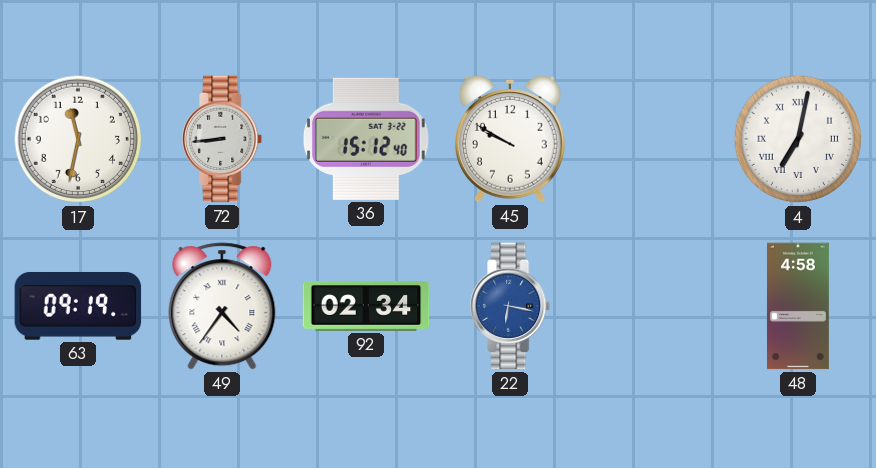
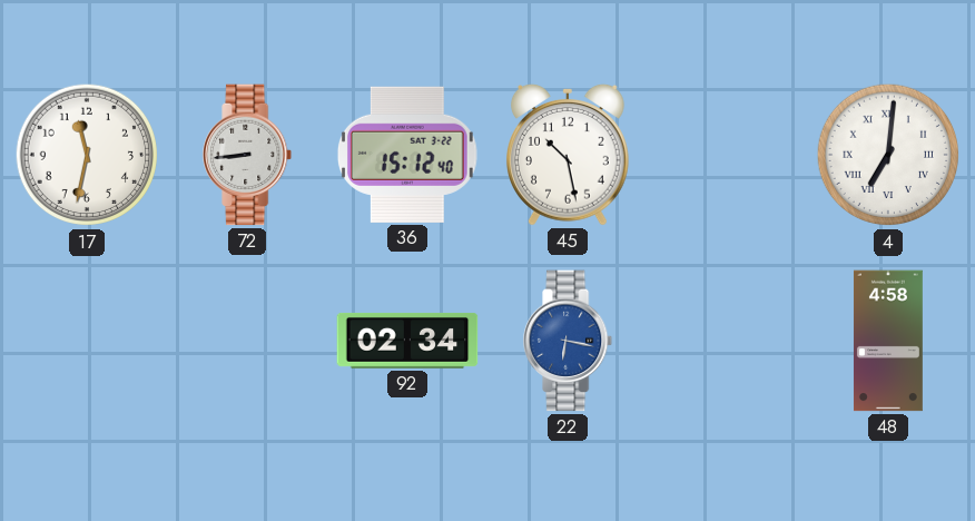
45: 9:50 -> 10:28 (568, 155)
4: 7:02 -> 7:01 (888, 155)
63: 09:19 -> none (78, 306)
49: 4:36 -> none (222, 306)
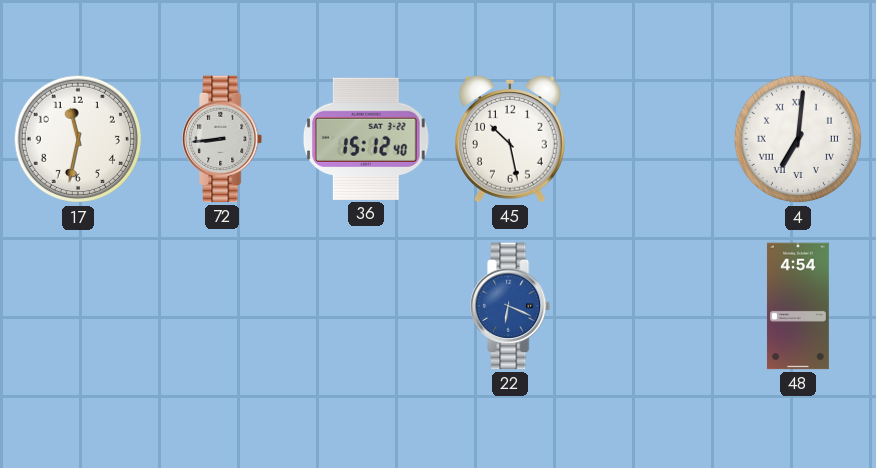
92: 02:34 -> none (407, 341)
22: 6:17 -> 6:19 (511, 306)
48: 4:58 -> 4:54 (798, 306)
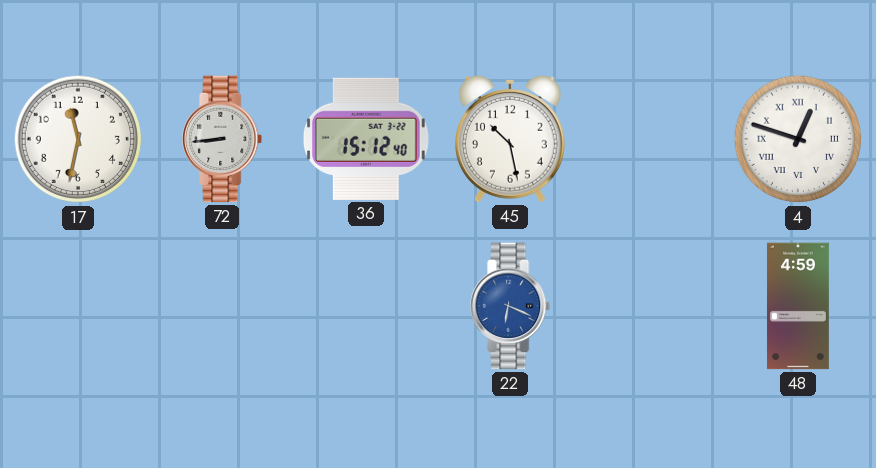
4: 7:01 -> 12:48 (798, 139)
48: 4:54 -> 4:59 (798, 306)
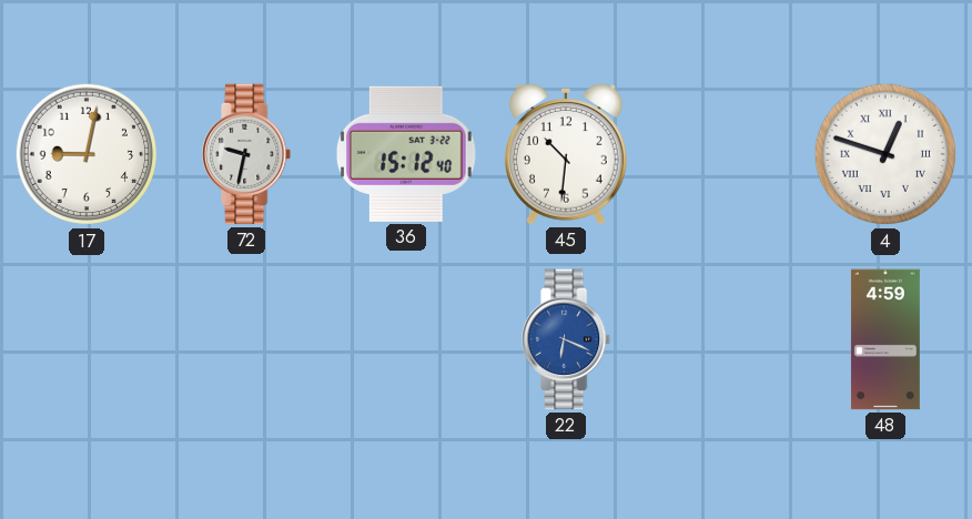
17: 11:32 -> 9:02 (87, 154)
72: 8:44 -> 9:32 (247, 154)
45: 10:28 -> 10:31 (566, 154)
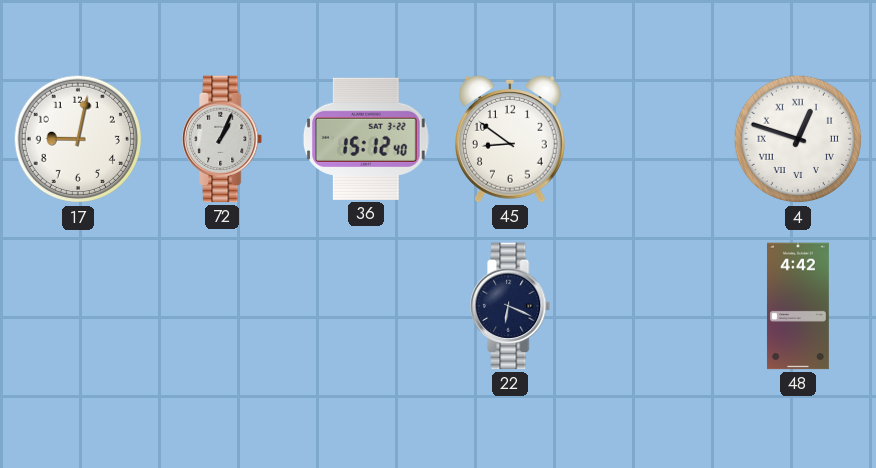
72: 9:32 -> 1:04 (223, 139)
45: 10:31 -> 8:51 (510, 139)
22 dial: blue -> navy (511, 306)
48: 4:59 -> 4:42 (798, 306)
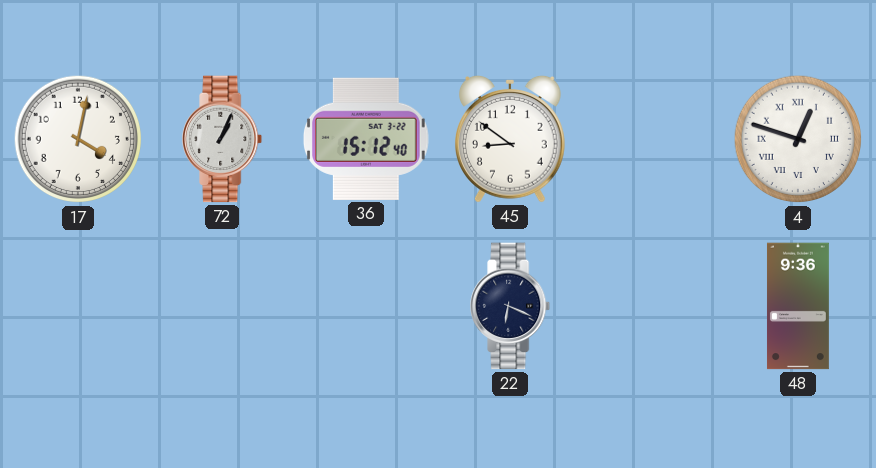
17: 9:02 -> 4:02 (78, 139)
48: 4:42 -> 9:36 (798, 306)
